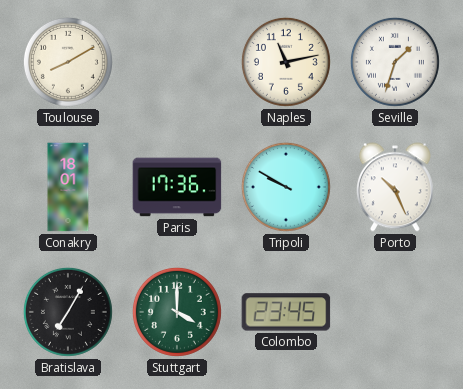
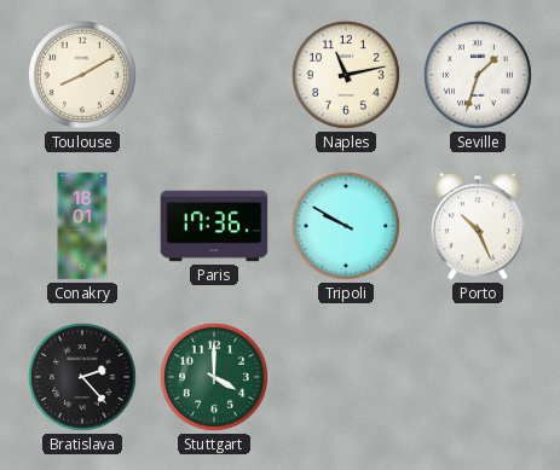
Bratislava: 7:05 -> 2:23 (82, 377)
Colombo: 23:45 -> none (286, 312)
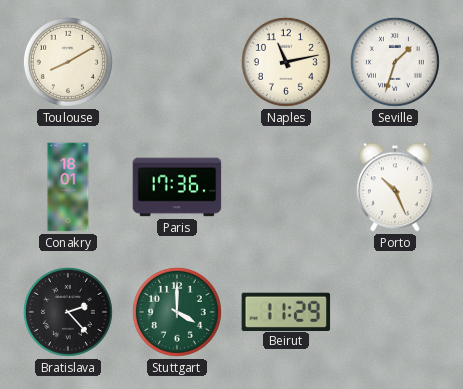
Tripoli: 9:50 -> none (346, 226)
Beirut: none -> 11:29 (286, 311)
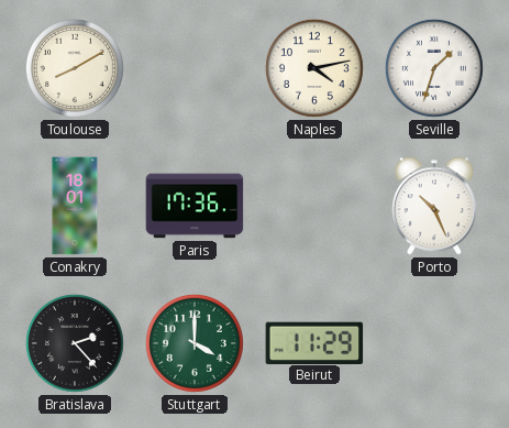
Naples: 11:13 -> 4:13 (314, 68)
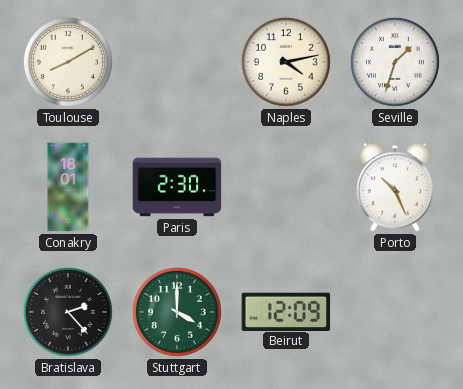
Paris: 17:36 -> 2:30 (177, 187)
Beirut: 11:29 -> 12:09 (286, 311)
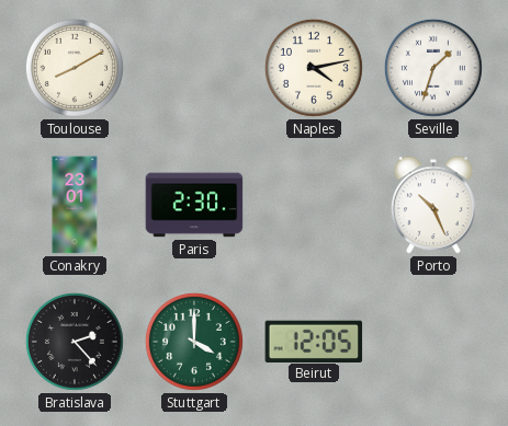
Conakry: 18:01 -> 23:01 (75, 205)
Beirut: 12:09 -> 12:05 (314, 341)
